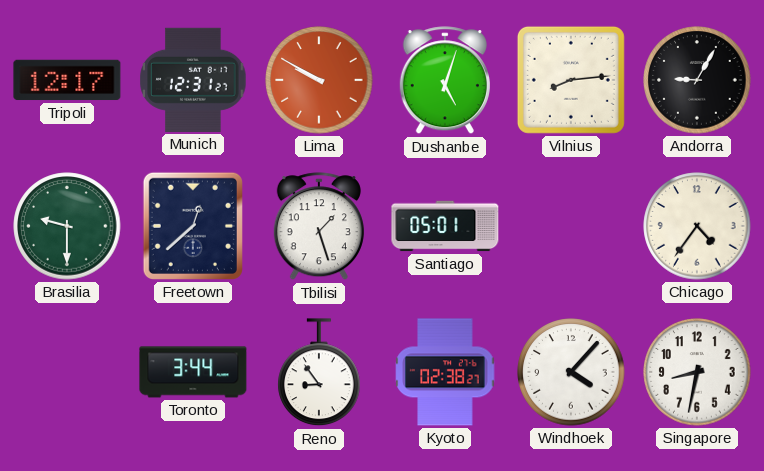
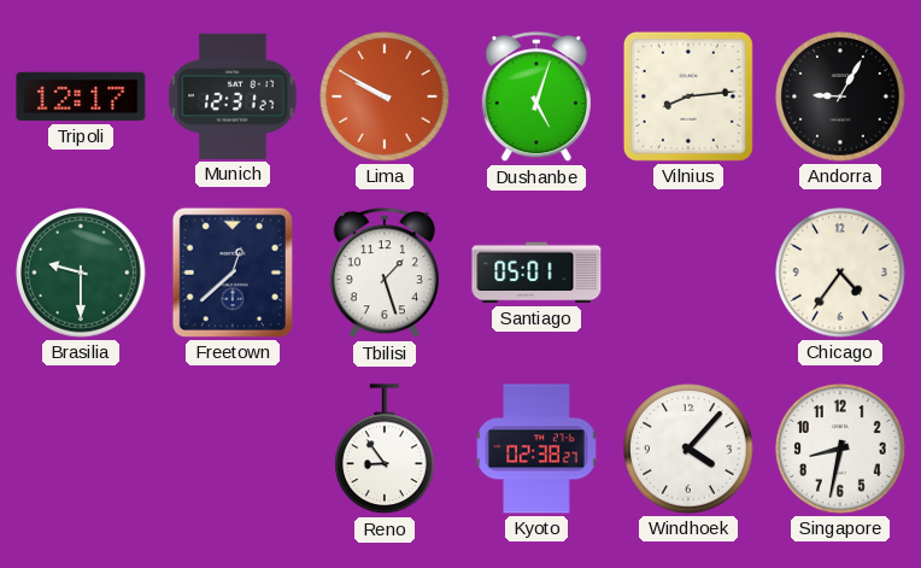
Toronto: 3:44 -> none (193, 372)
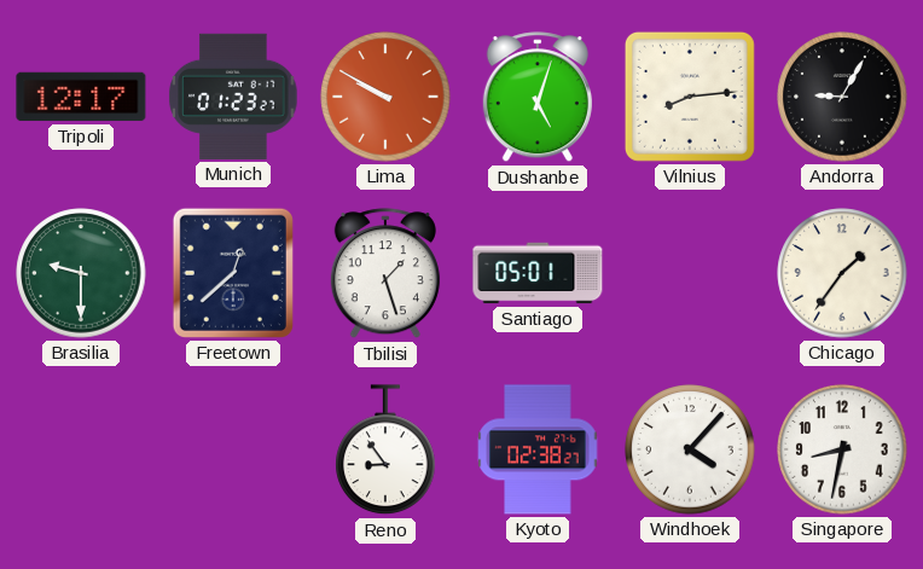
Munich: 12:31 -> 01:23 (233, 97)
Chicago: 4:36 -> 1:36 (842, 273)
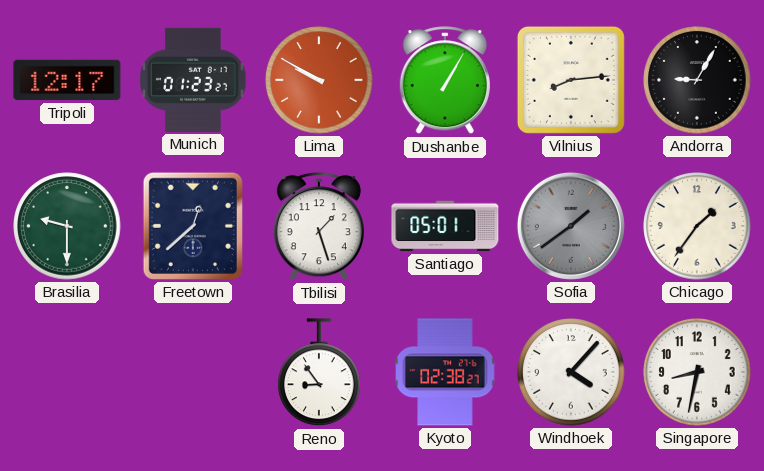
Dushanbe: 5:03 -> 1:05 (445, 81)
Sofia: none -> 1:39 (571, 226)
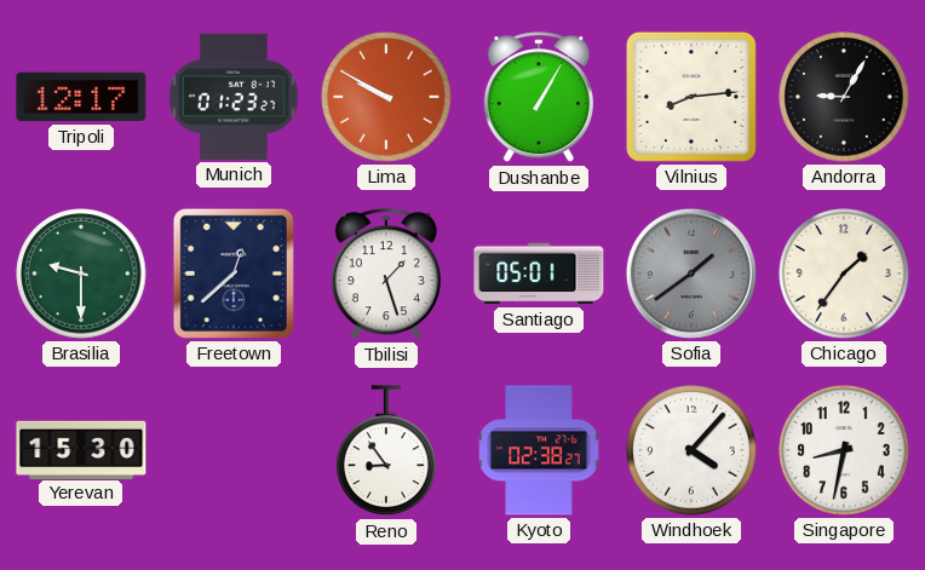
Yerevan: none -> 15:30 (81, 449)
